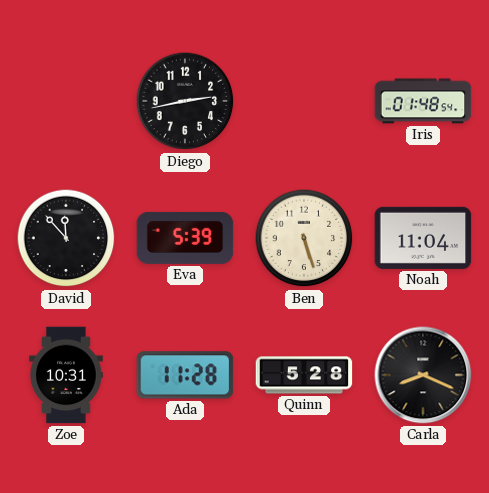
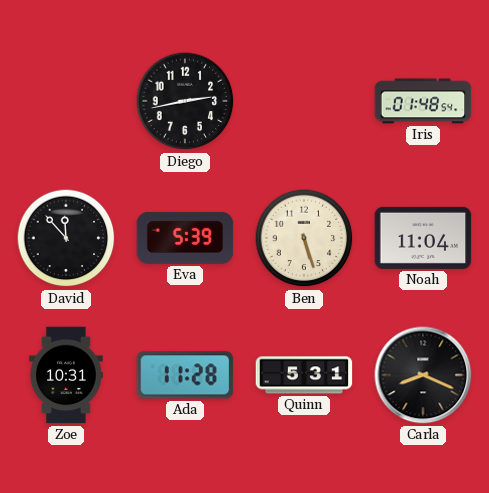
Quinn: 5:28 -> 5:31 (304, 375)
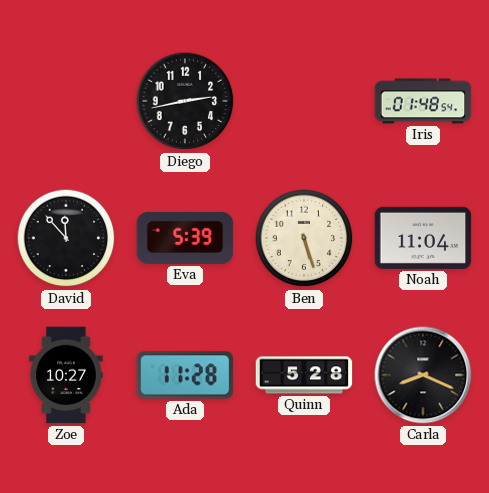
Zoe: 10:31 -> 10:27 (66, 375)
Quinn: 5:31 -> 5:28 (304, 375)
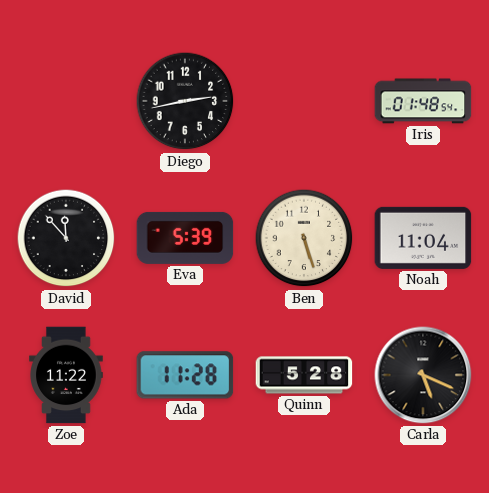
Zoe: 10:27 -> 11:22 (66, 375)
Carla: 8:19 -> 5:19 (423, 375)
